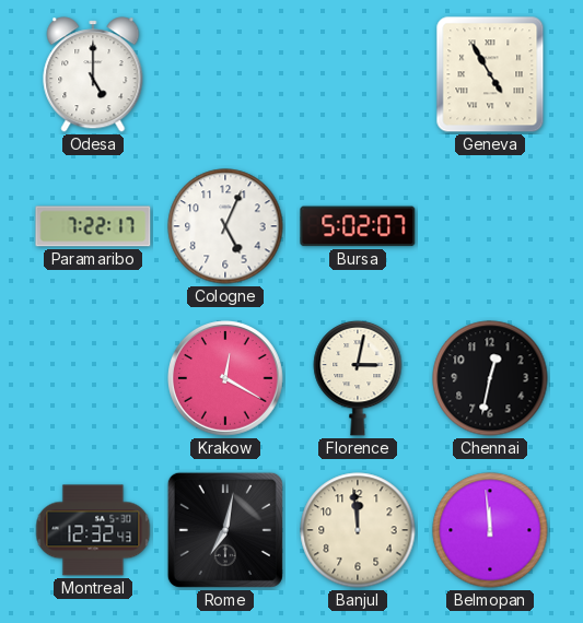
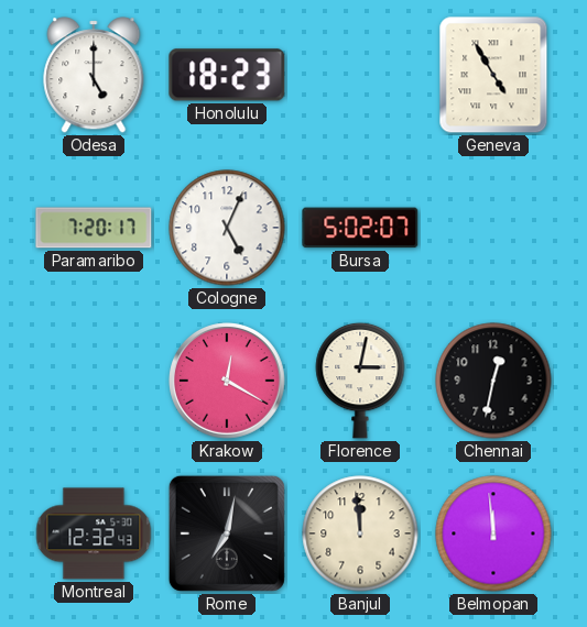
Honolulu: none -> 18:23 (227, 75)
Paramaribo: 7:22 -> 7:20 (94, 228)
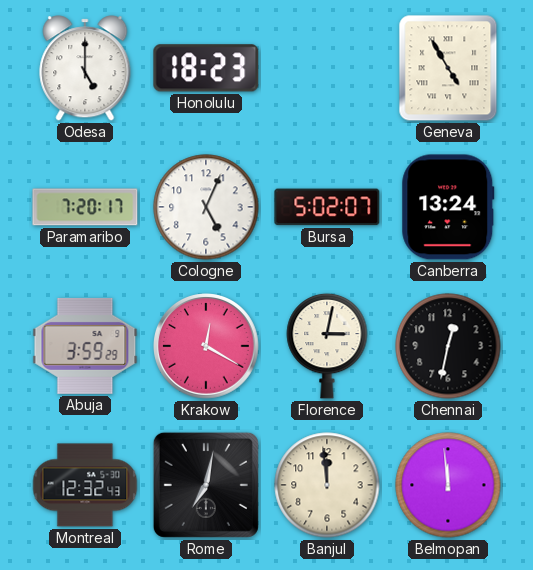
Canberra: none -> 13:24 (448, 207)
Abuja: none -> 3:59 (85, 346)
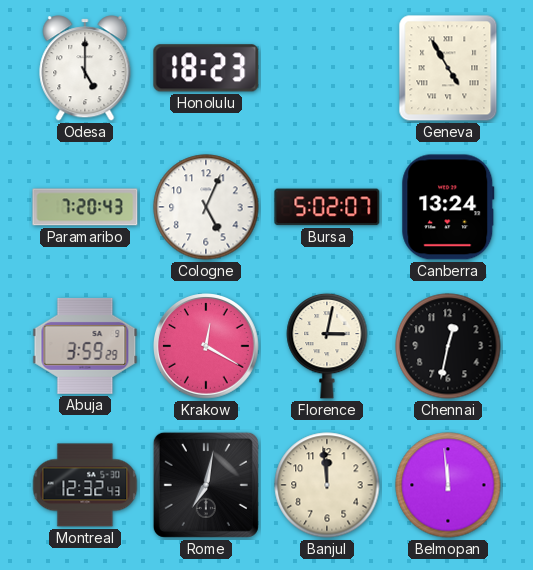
Paramaribo: 7:20:17 -> 7:20:43 (85, 207)
